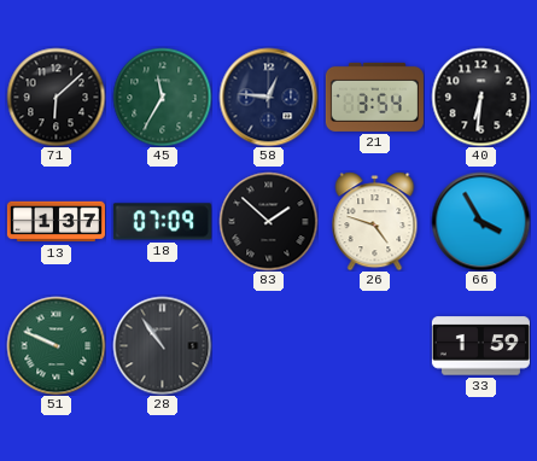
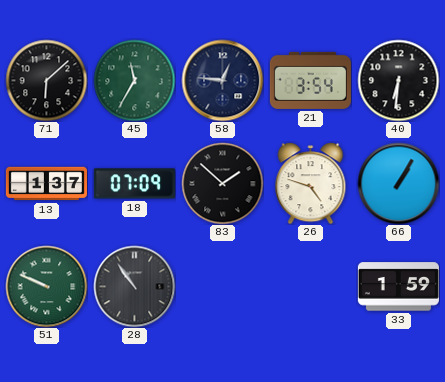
66: 3:55 -> 1:05 (398, 183)
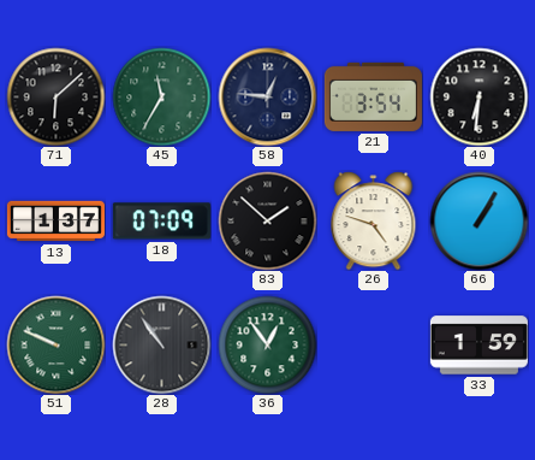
36: none -> 12:54 (267, 344)
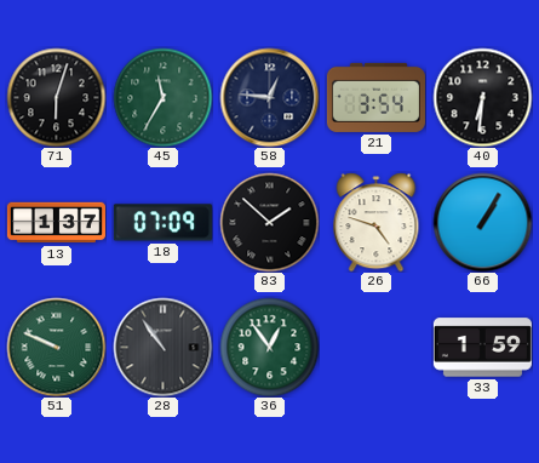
71: 6:08 -> 6:03 (56, 97)
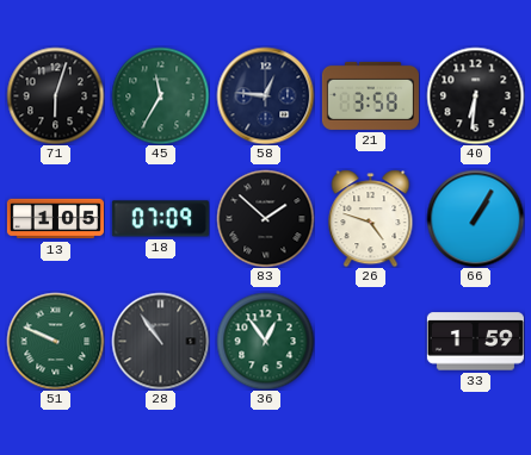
21: 3:54 -> 3:58 (370, 95)
13: 1:37 -> 1:05 (55, 219)
